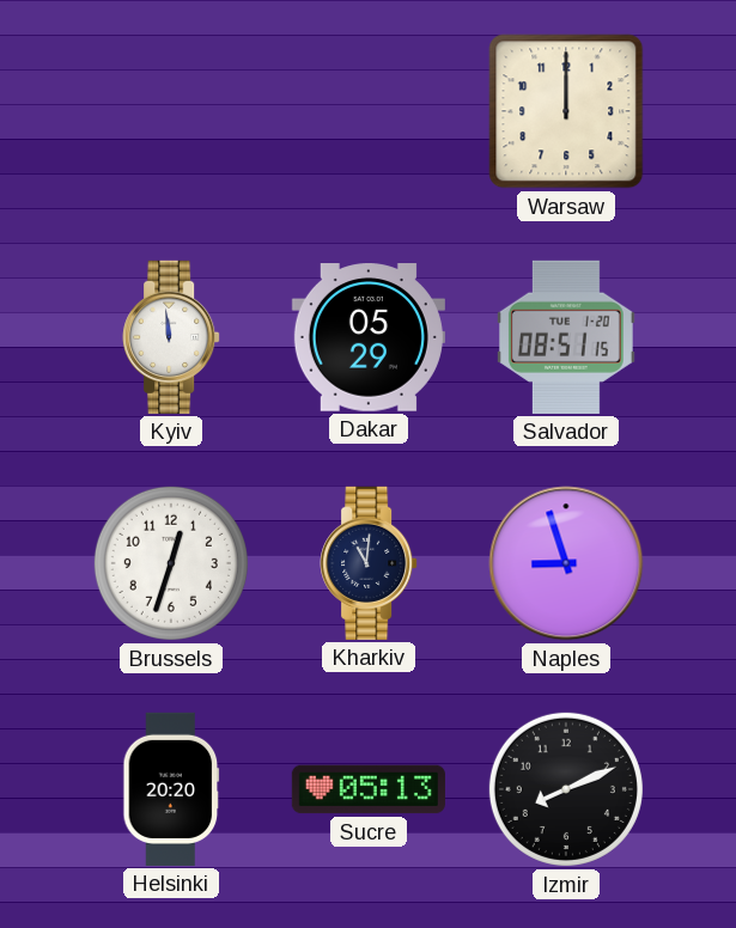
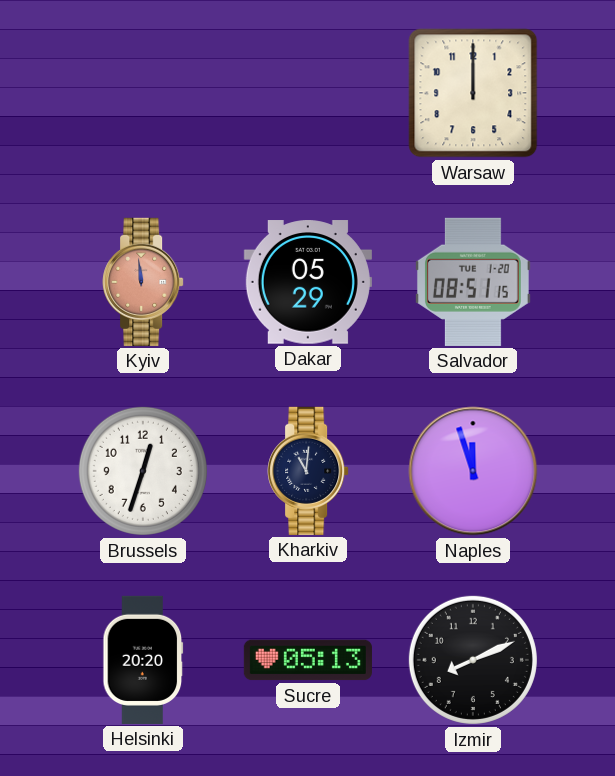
Kyiv dial: white -> salmon (143, 282)
Naples: 8:57 -> 11:57 (473, 471)
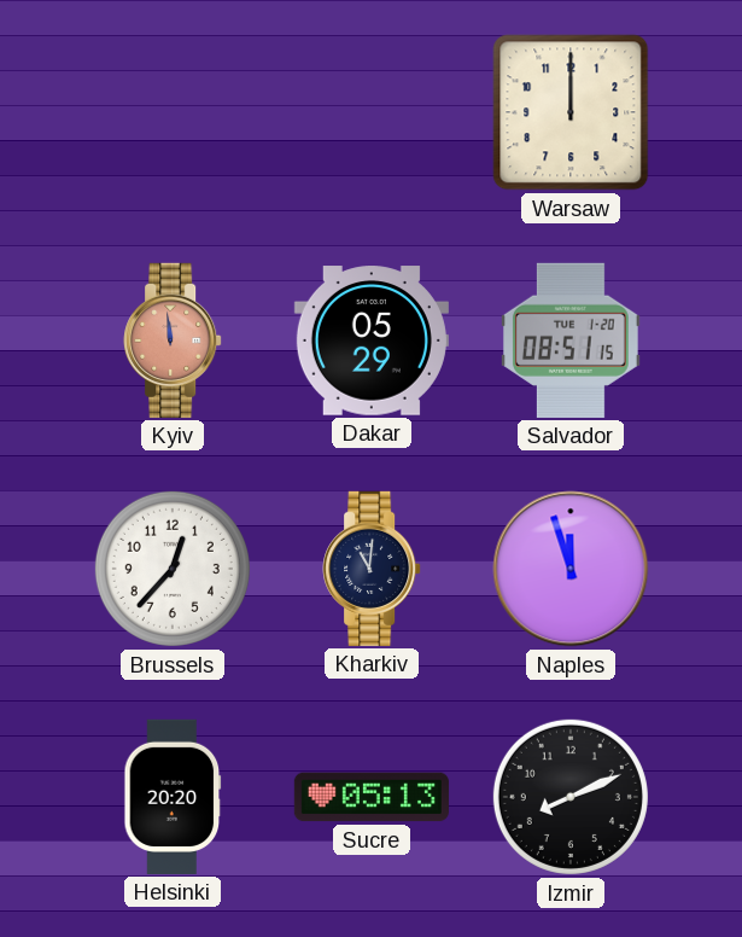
Brussels: 12:33 -> 12:37 (173, 569)
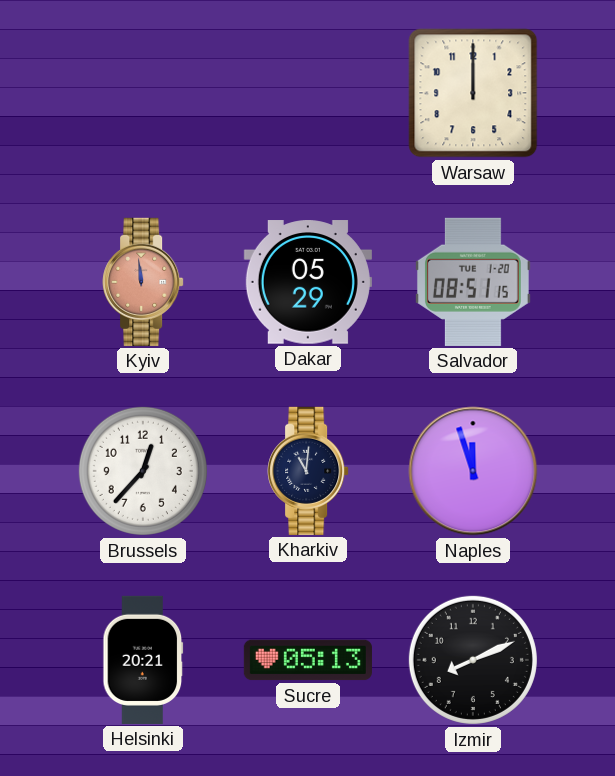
Helsinki: 20:20 -> 20:21 (143, 660)
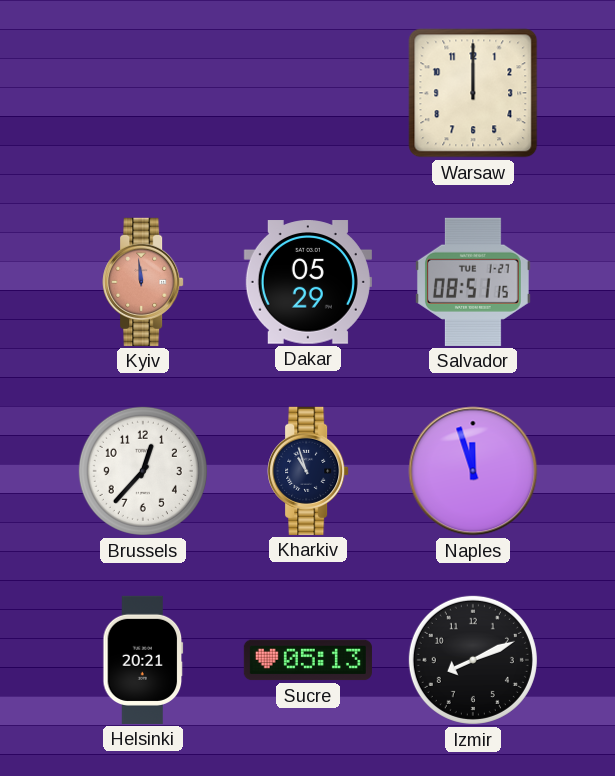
Salvador date: TUE 1-20 -> TUE 1-27 (473, 282)
Kharkiv: 11:01 -> 10:57 (308, 471)
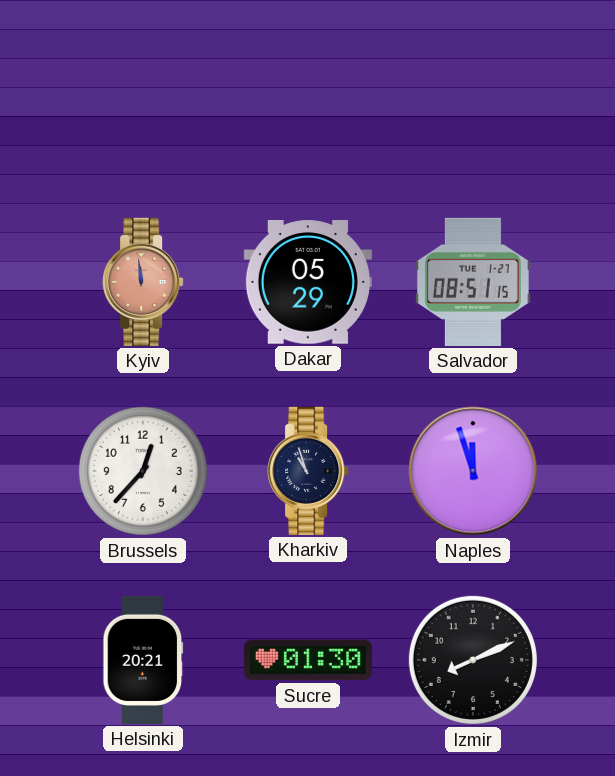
Warsaw: 12:00 -> none (473, 93)
Sucre: 05:13 -> 01:30 (308, 660)
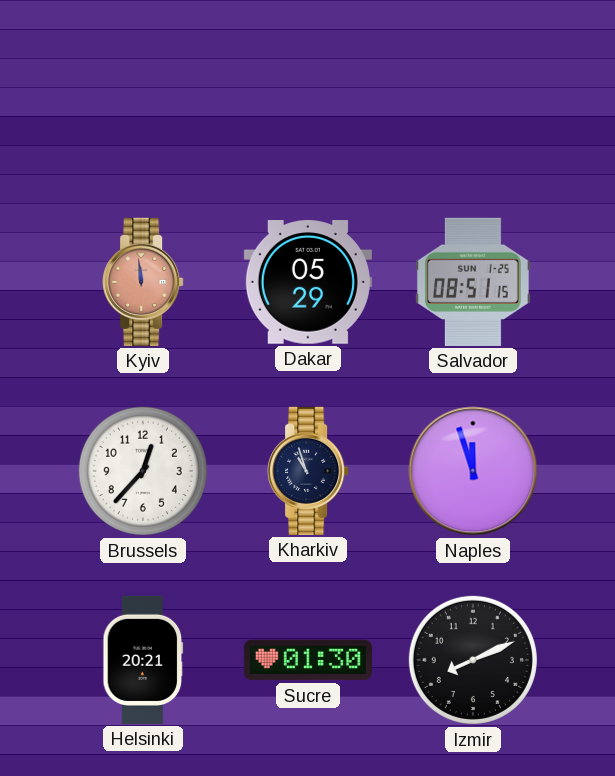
Salvador date: TUE 1-27 -> SUN 1-25 (473, 282)
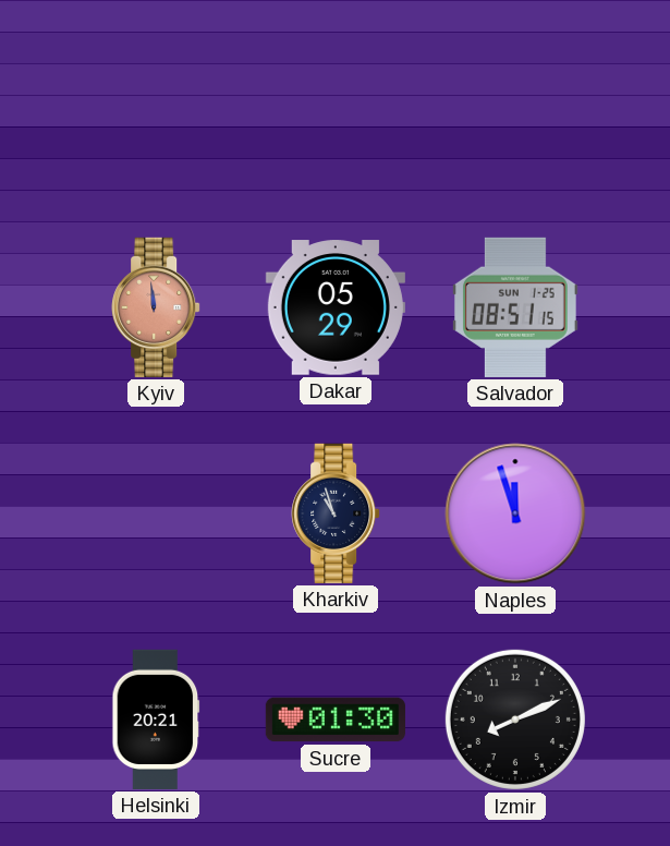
Brussels: 12:37 -> none (143, 471)
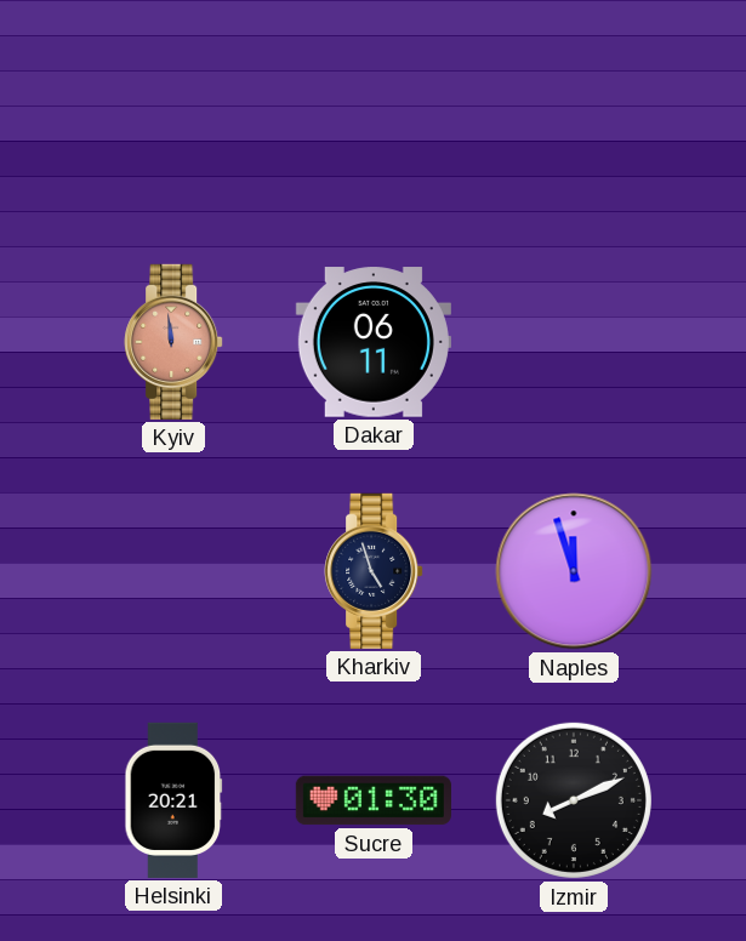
Dakar: 05:29 -> 06:11 (374, 342)
Salvador: 08:51 -> none (515, 307)
Kharkiv: 10:57 -> 4:57 (374, 571)
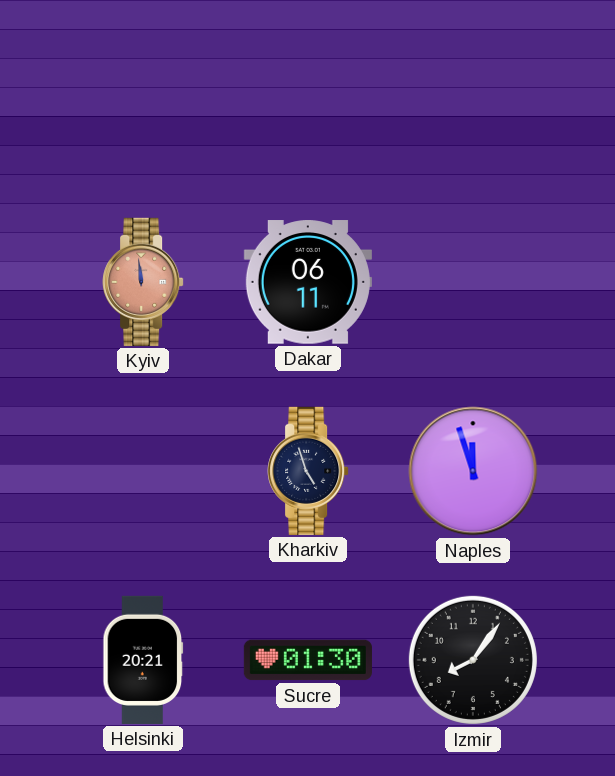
Izmir: 8:11 -> 8:06 (473, 660)
